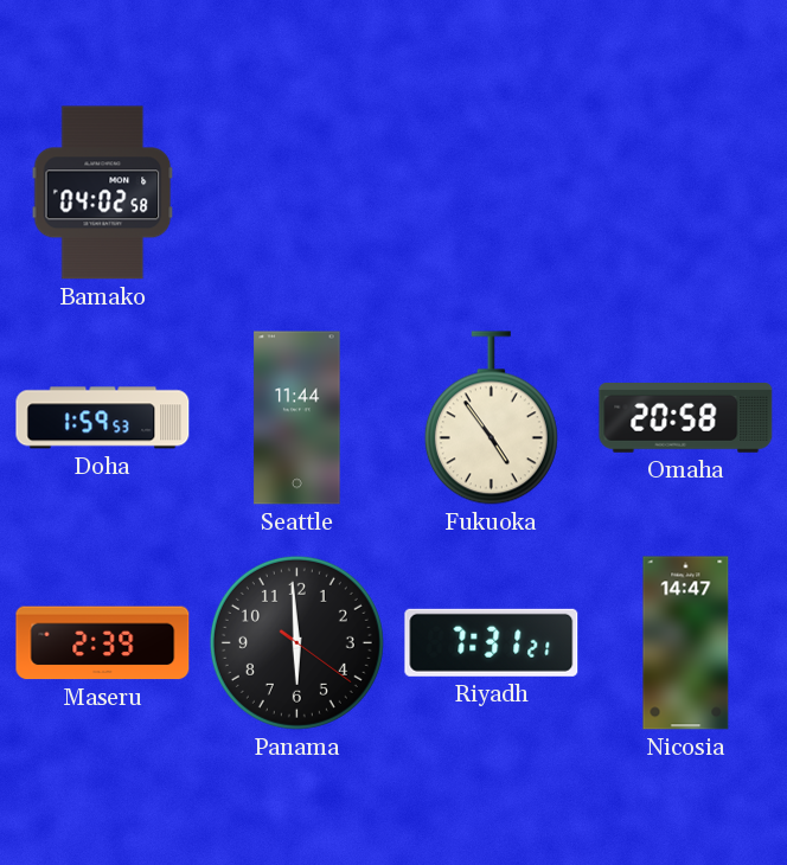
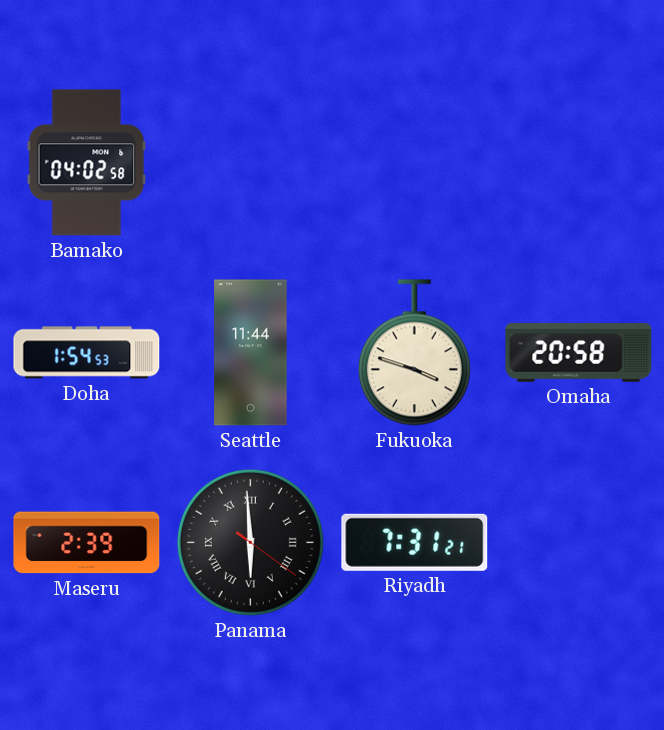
Doha: 1:59 -> 1:54 (87, 353)
Fukuoka: 4:54 -> 3:48 (414, 353)
Panama numerals: Arabic -> Roman (250, 542)
Nicosia: 14:47 -> none (686, 643)
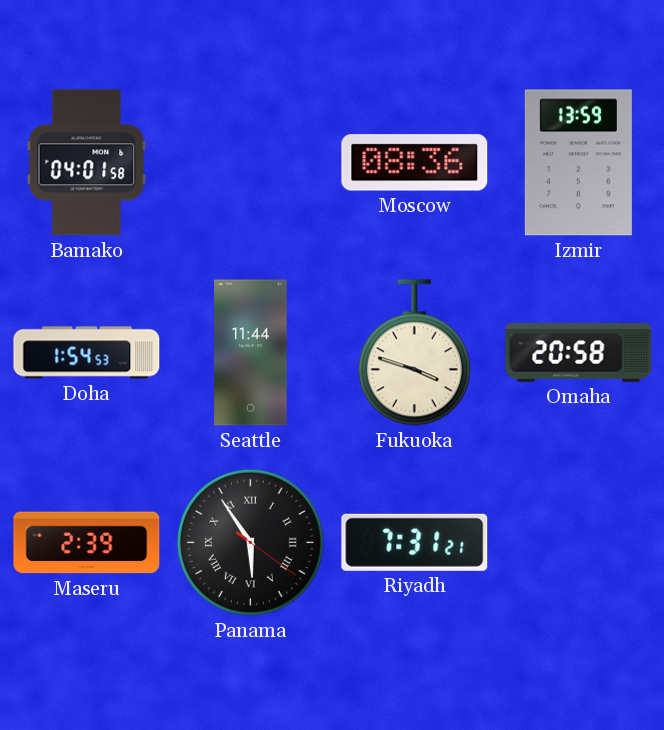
Bamako: 04:02 -> 04:01 (87, 163)
Moscow: none -> 08:36 (415, 163)
Izmir: none -> 13:59 (578, 163)
Panama: 5:59 -> 5:54 (250, 542)
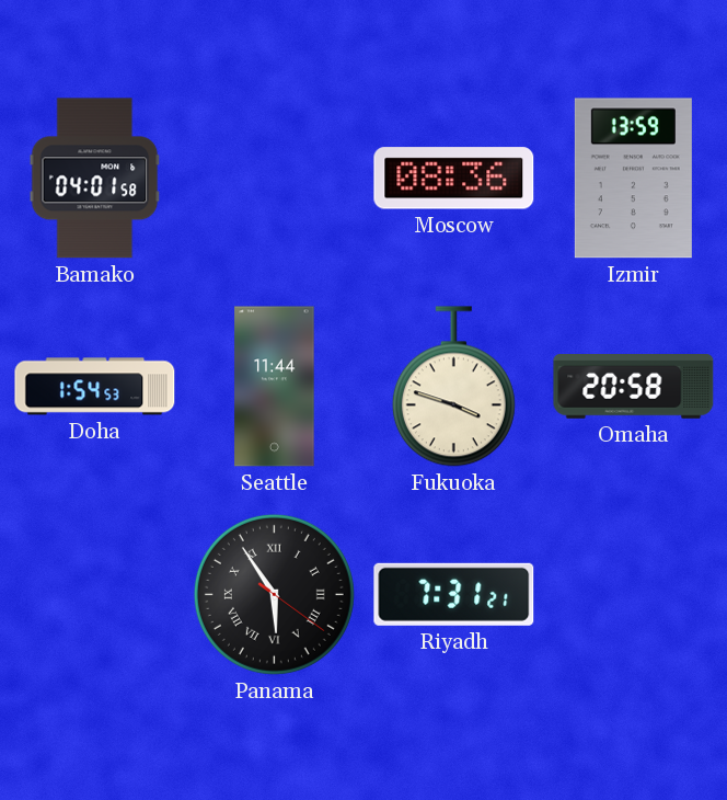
Maseru: 2:39 -> none (87, 543)
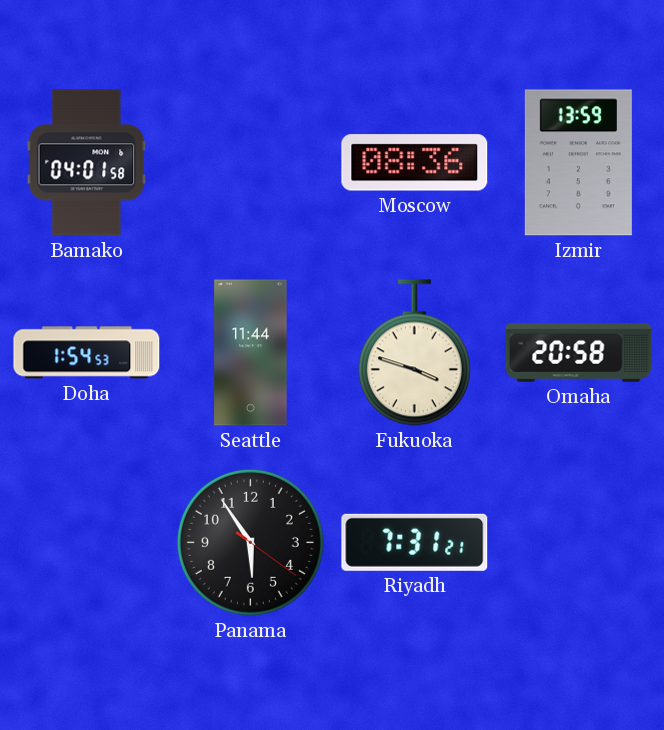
Panama numerals: Roman -> Arabic (250, 542)
